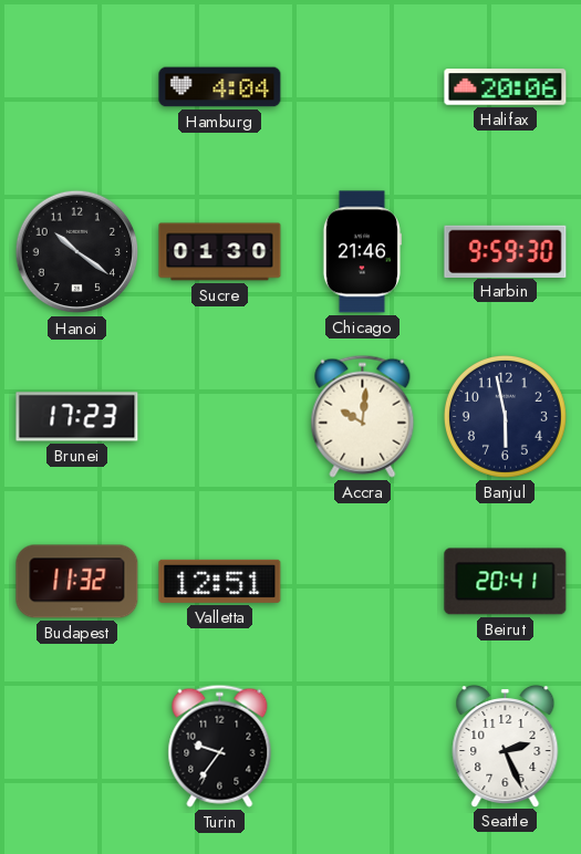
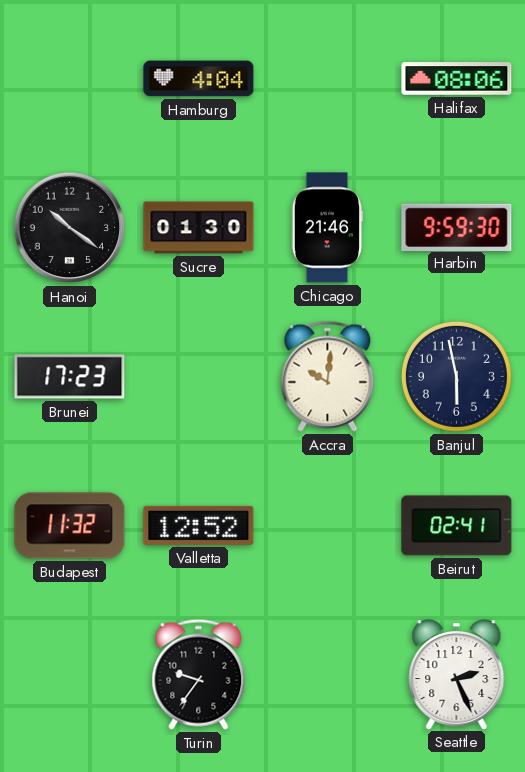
Halifax: 20:06 -> 08:06 (457, 79)
Valletta: 12:51 -> 12:52 (199, 525)
Beirut: 20:41 -> 02:41 (457, 526)
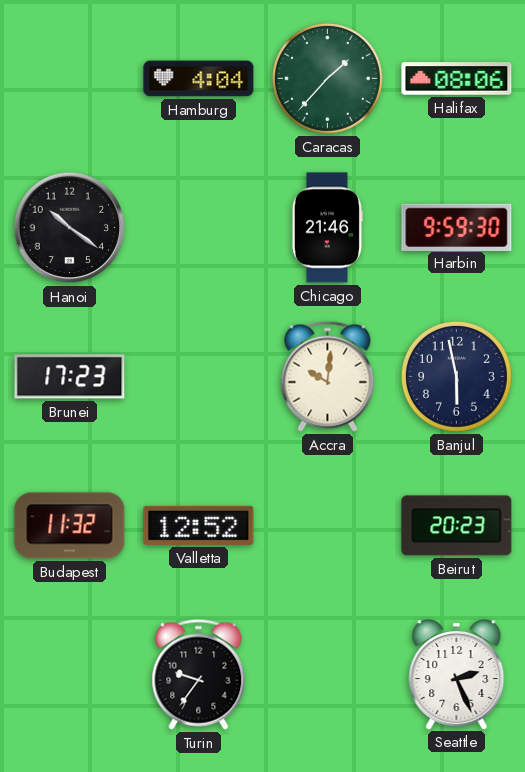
Caracas: none -> 1:37 (327, 78)
Sucre: 01:30 -> none (199, 228)
Beirut: 02:41 -> 20:23 (457, 526)
